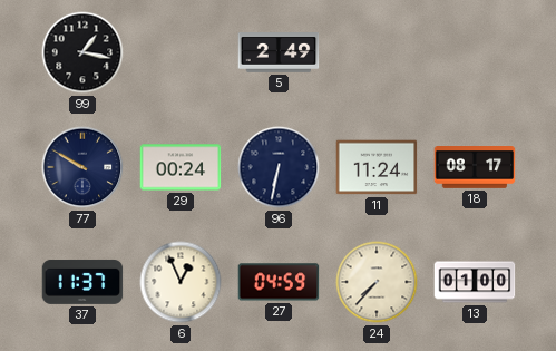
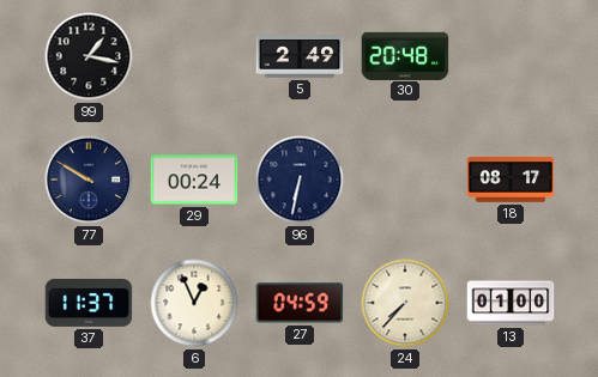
30: none -> 20:48 (405, 55)
11: 11:24 -> none (377, 167)
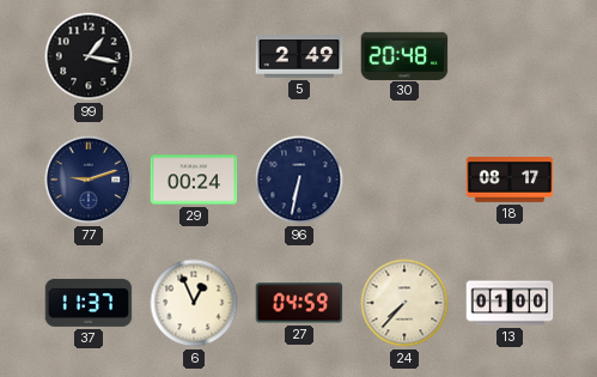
77: 9:50 -> 9:12 (89, 180)
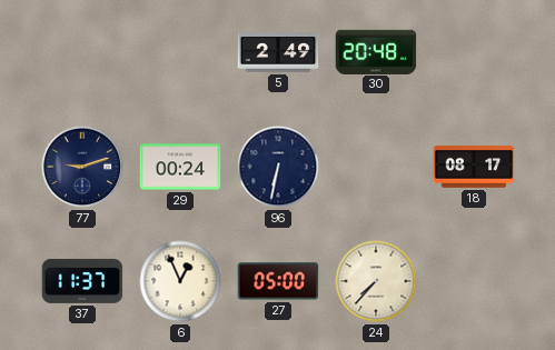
99: 1:17 -> none (89, 56)
27: 04:59 -> 05:00 (278, 281)
13: 01:00 -> none (510, 303)
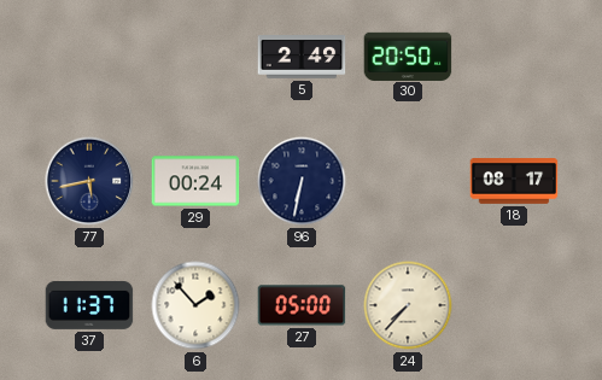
30: 20:48 -> 20:50 (408, 55)
77: 9:12 -> 5:43 (89, 181)
6: 12:56 -> 1:53 (195, 305)
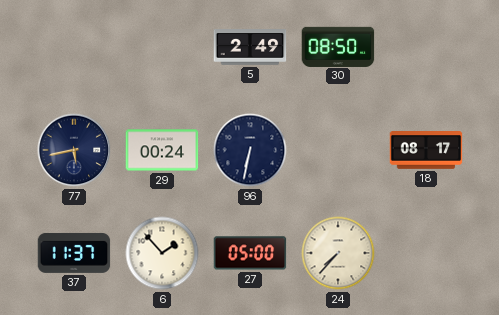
30: 20:50 -> 08:50 (338, 46)
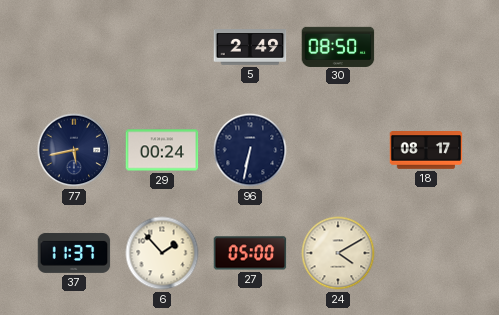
24: 7:37 -> 4:10 (338, 253)
